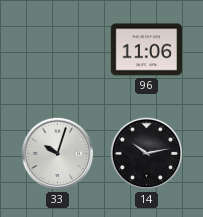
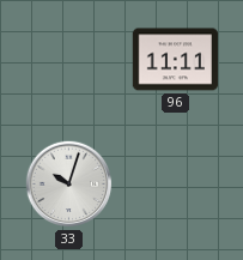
96: 11:06 -> 11:11 (176, 60)
14: 10:13 -> none (147, 154)
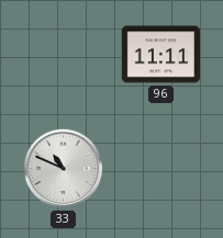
33: 10:03 -> 10:49 (64, 169)
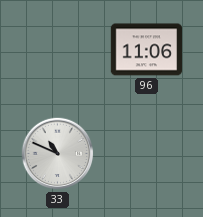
96: 11:11 -> 11:06 (147, 50)
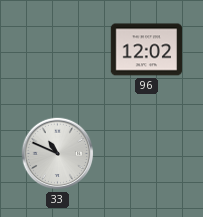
96: 11:06 -> 12:02 (147, 50)
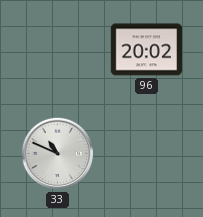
96: 12:02 -> 20:02 (147, 50)
